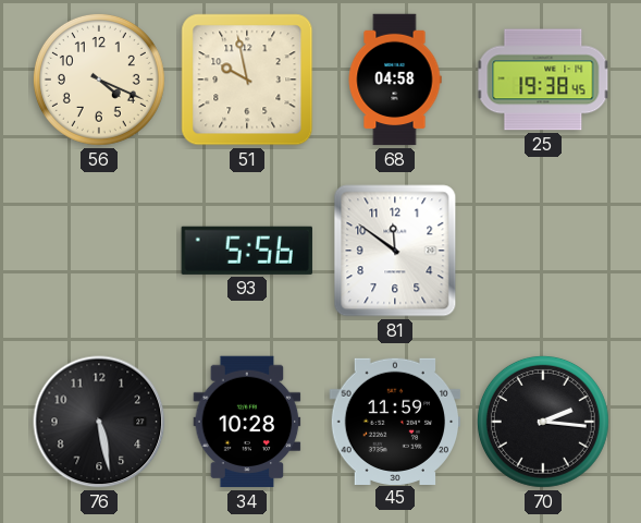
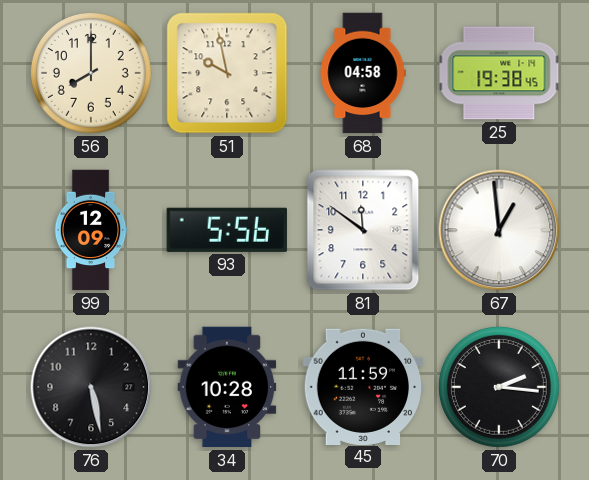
56: 4:19 -> 8:00 (91, 73)
99: none -> 12:09 (91, 230)
67: none -> 12:59 (499, 230)
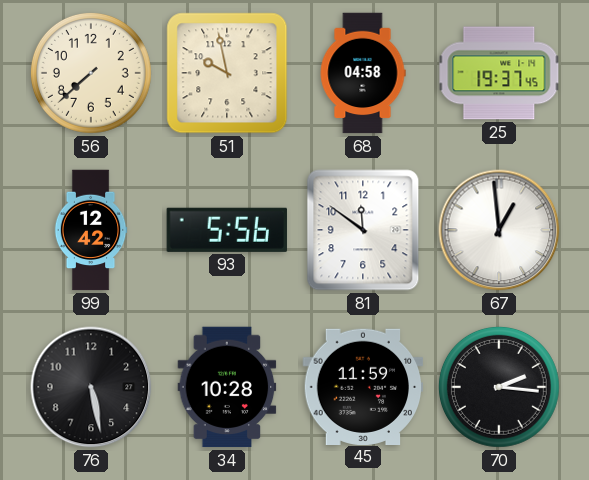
56: 8:00 -> 7:38 (91, 73)
25: 19:38 -> 19:37 (499, 73)
99: 12:09 -> 12:42 (91, 230)
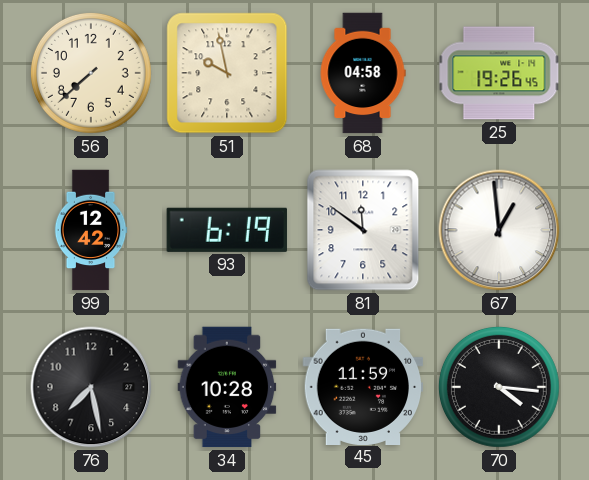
25: 19:37 -> 19:26 (499, 73)
93: 5:56 -> 6:19 (227, 230)
76: 5:28 -> 7:28 (91, 387)
70: 2:16 -> 4:16 (499, 387)
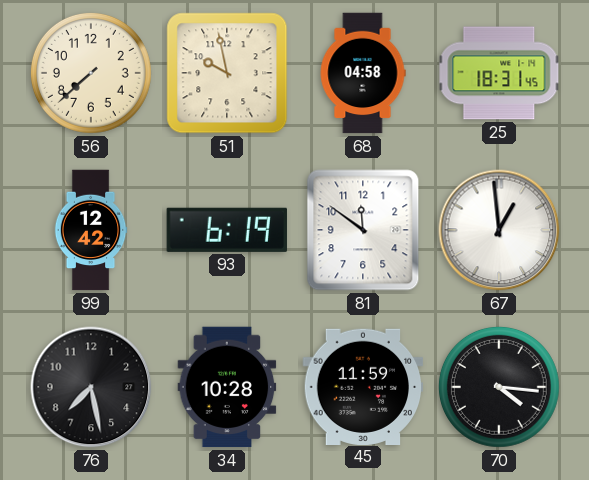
25: 19:26 -> 18:31 (499, 73)
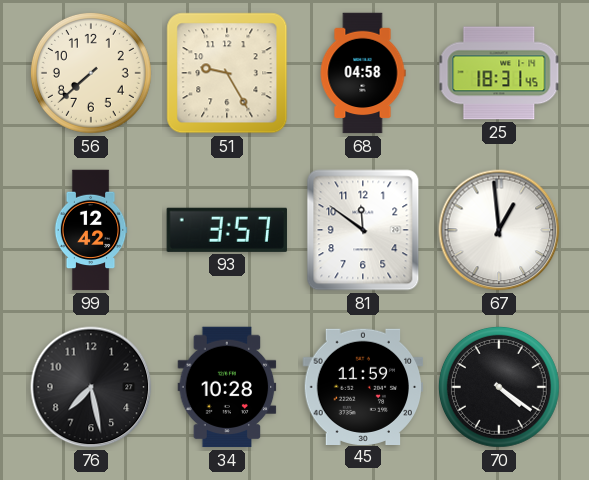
51: 9:58 -> 9:25 (227, 73)
93: 6:19 -> 3:57 (227, 230)
70: 4:16 -> 4:21 (499, 387)
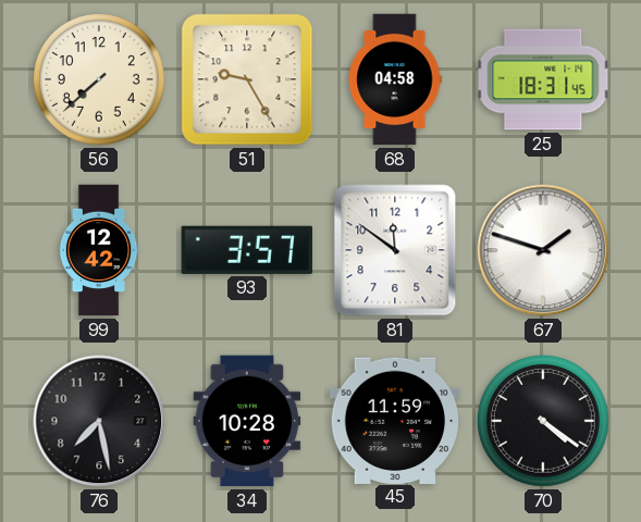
67: 12:59 -> 1:48 (543, 250)
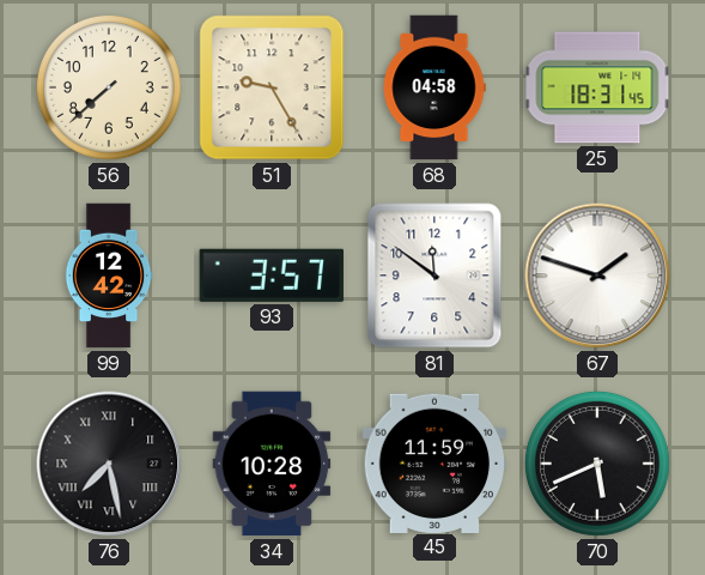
76 numerals: Arabic -> Roman (109, 464)
70: 4:21 -> 5:41 (597, 464)
